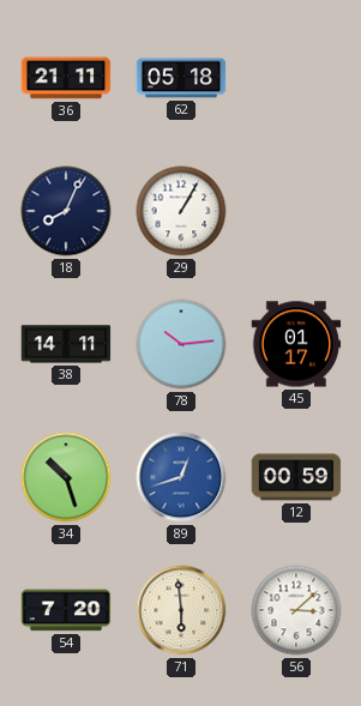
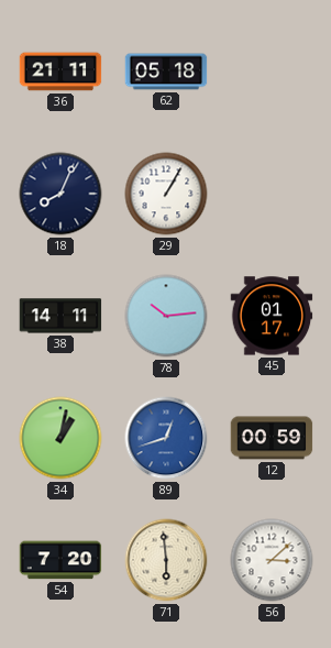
34: 10:27 -> 1:02 (60, 438)
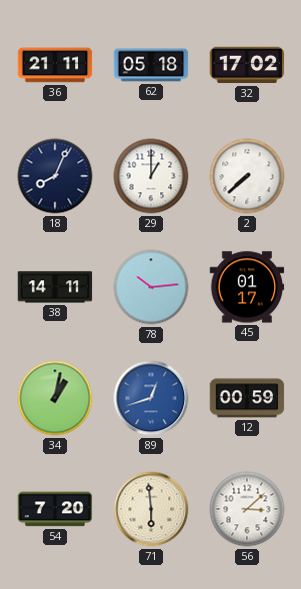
32: none -> 17:02 (247, 65)
29: 1:05 -> 1:00 (151, 176)
2: none -> 7:38 (247, 176)
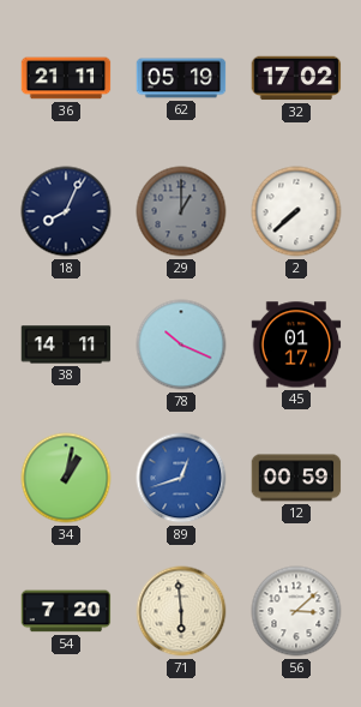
62: 05:18 -> 05:19 (181, 78)
29 dial: white -> grey (181, 211)
78: 10:14 -> 10:19 (181, 344)
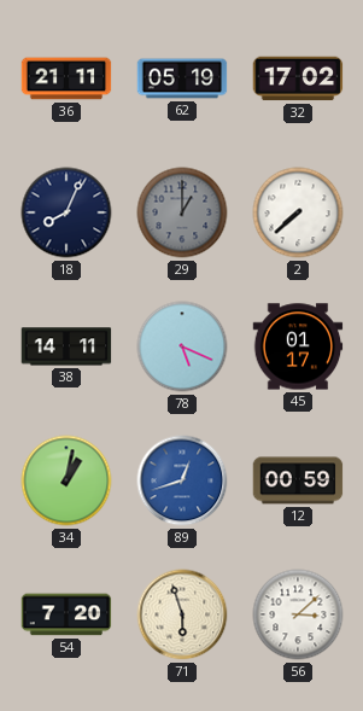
78: 10:19 -> 5:19 (182, 346)
71: 5:59 -> 5:57 (182, 614)
